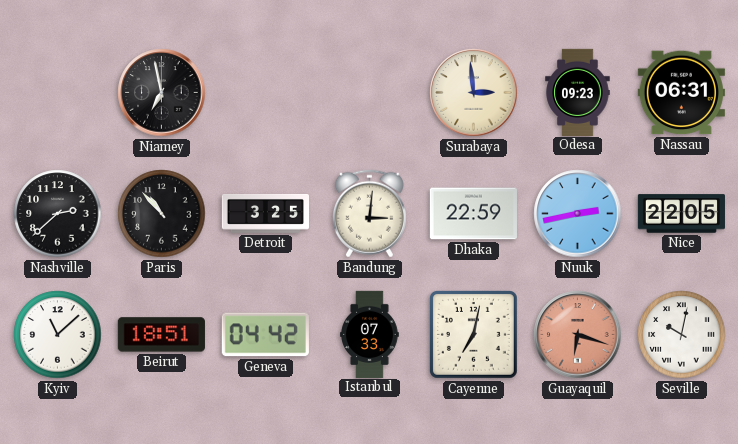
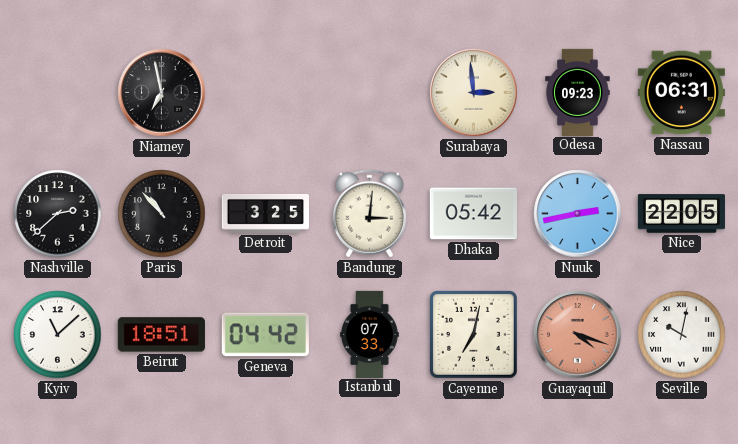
Dhaka: 22:59 -> 05:42 (473, 214)
Guayaquil: 6:18 -> 4:18 (578, 335)
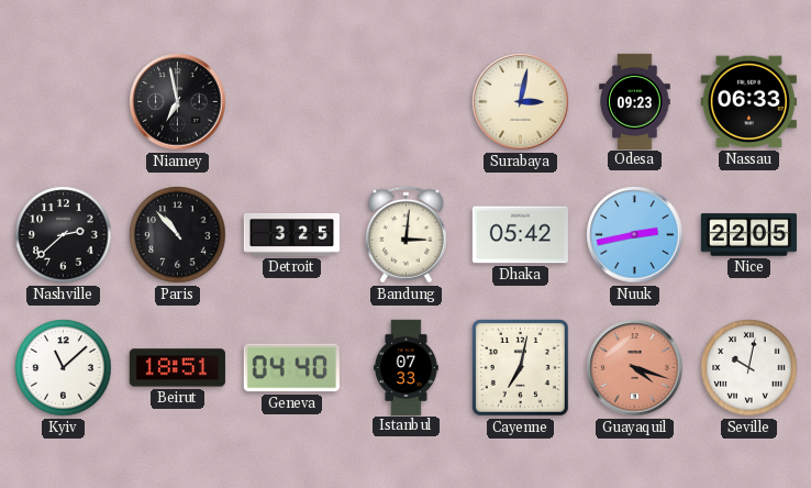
Surabaya: 2:59 -> 3:02 (521, 102)
Nassau: 06:31 -> 06:33 (748, 102)
Geneva: 04:42 -> 04:40 (291, 368)
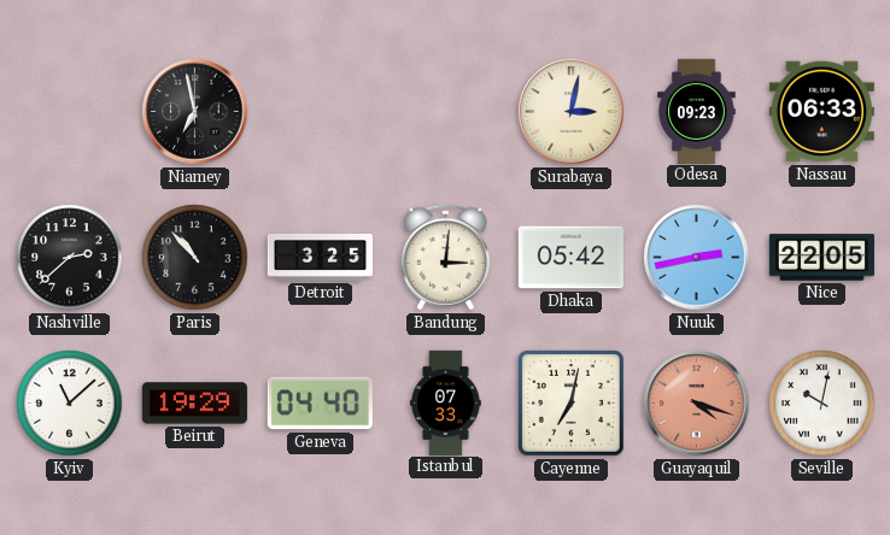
Beirut: 18:51 -> 19:29 (194, 404)
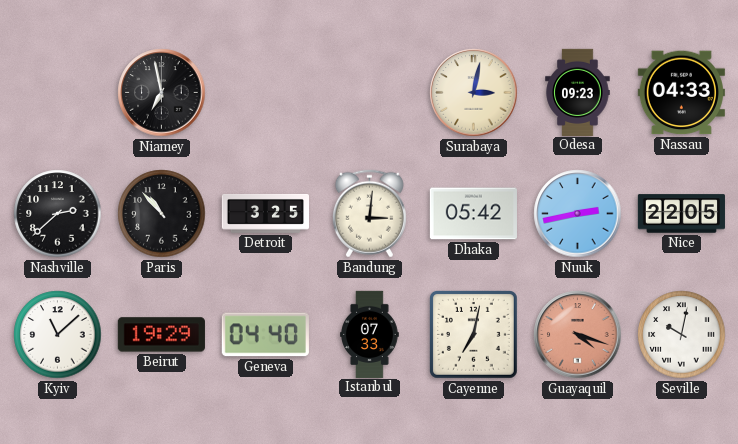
Nassau: 06:33 -> 04:33 (681, 93)
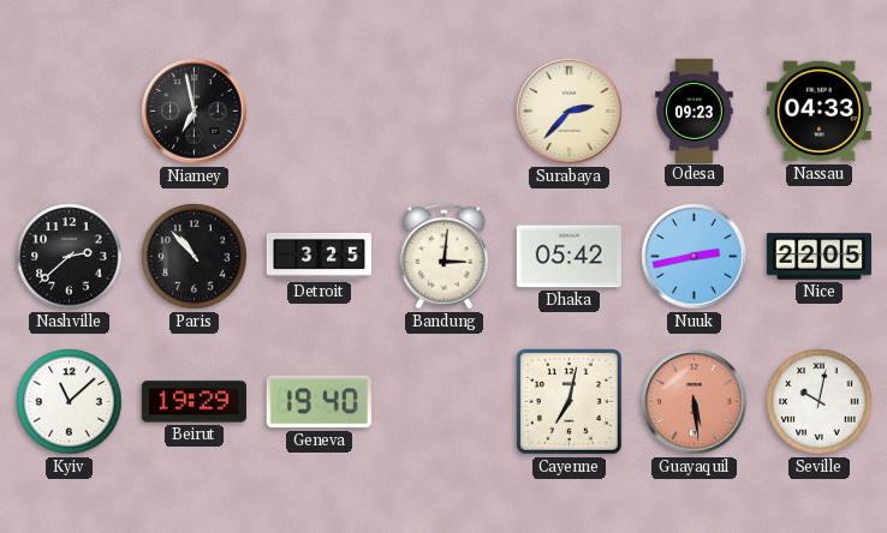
Surabaya: 3:02 -> 2:37 (570, 112)
Geneva: 04:40 -> 19:40 (319, 402)
Istanbul: 07:33 -> none (370, 334)
Guayaquil: 4:18 -> 5:29 (695, 402)
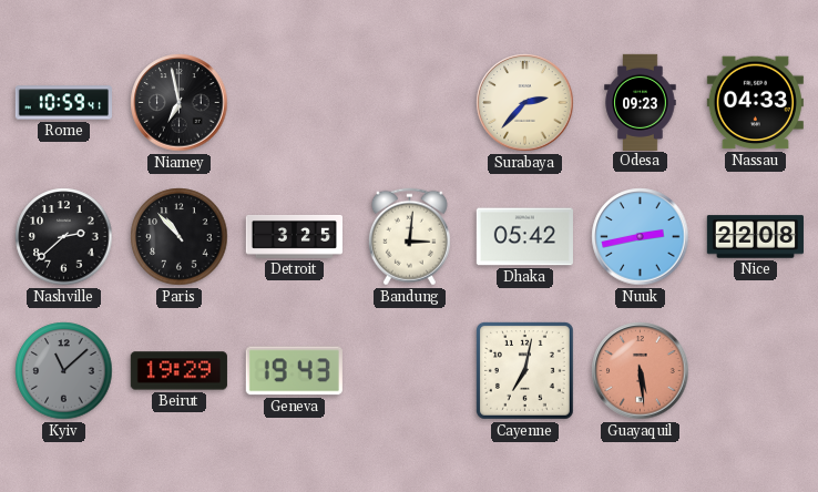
Rome: none -> 10:59 (63, 103)
Nice: 22:05 -> 22:08 (755, 237)
Kyiv dial: white -> grey (64, 371)
Geneva: 19:40 -> 19:43 (294, 371)
Seville: 10:02 -> none (820, 402)
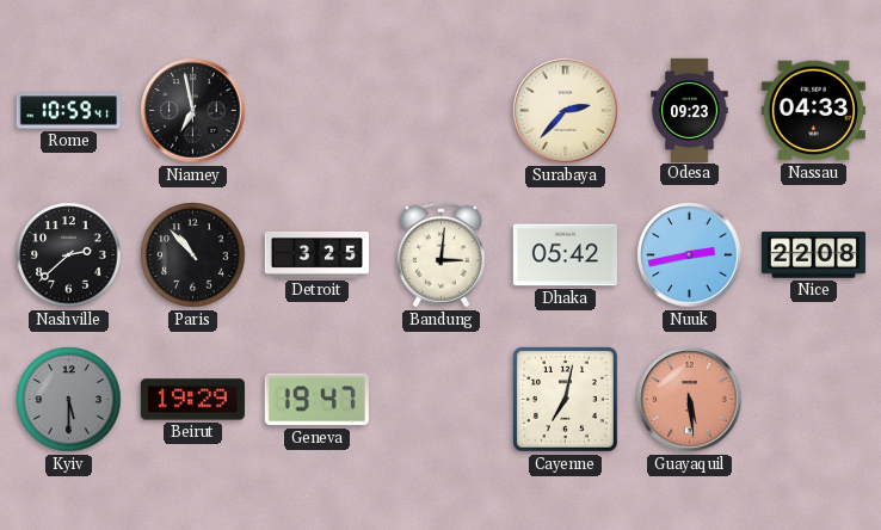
Kyiv: 11:08 -> 5:30 (69, 400)
Geneva: 19:43 -> 19:47 (316, 400)
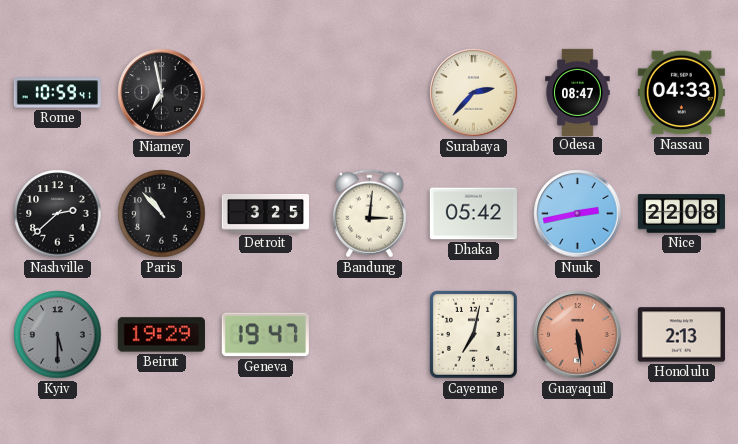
Odesa: 09:23 -> 08:47 (578, 92)
Honolulu: none -> 2:13 (681, 335)
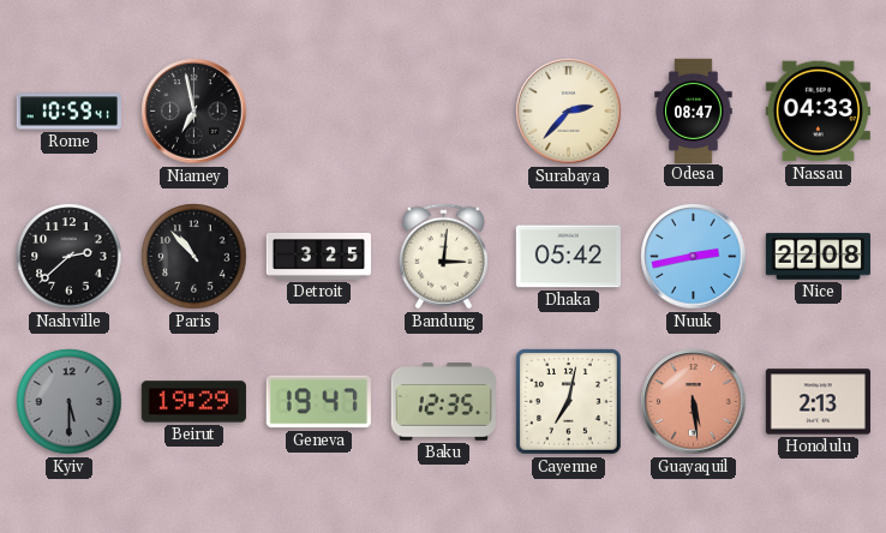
Baku: none -> 12:35 (443, 402)
